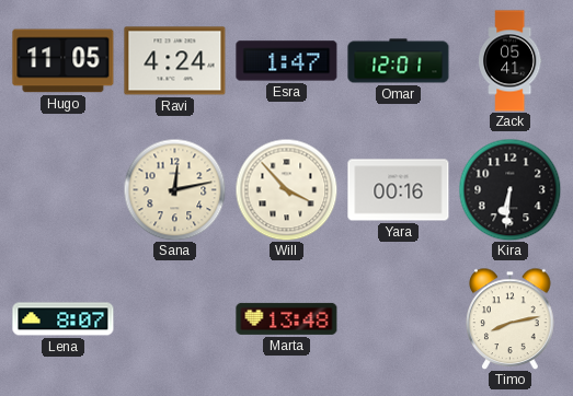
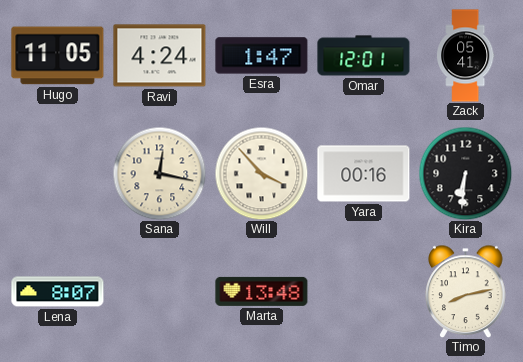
Sana: 12:13 -> 12:17 (159, 173)
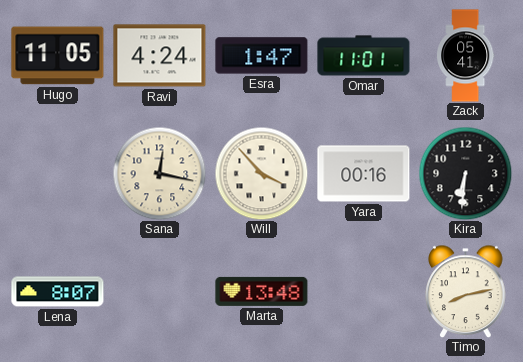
Omar: 12:01 -> 11:01 (364, 56)
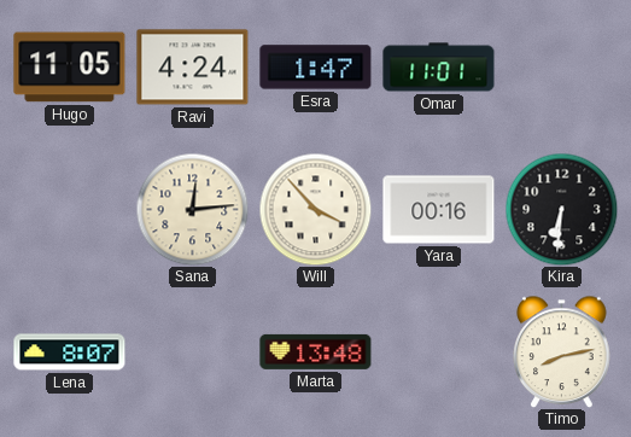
Zack: 05:41 -> none (466, 56)
Sana: 12:17 -> 12:14 (192, 209)
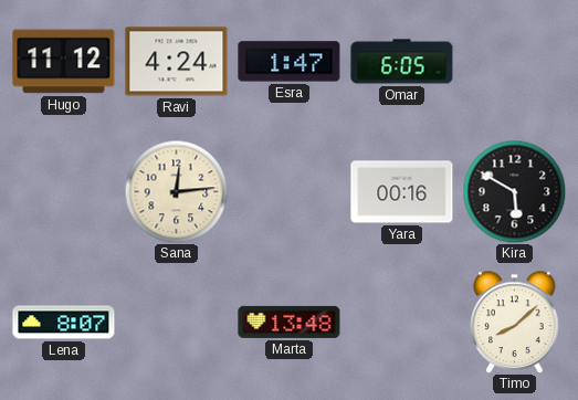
Hugo: 11:05 -> 11:12 (64, 62)
Omar: 11:01 -> 6:05 (402, 62)
Will: 3:53 -> none (315, 209)
Kira: 6:31 -> 5:50 (514, 191)
Timo: 8:13 -> 8:08 (515, 322)
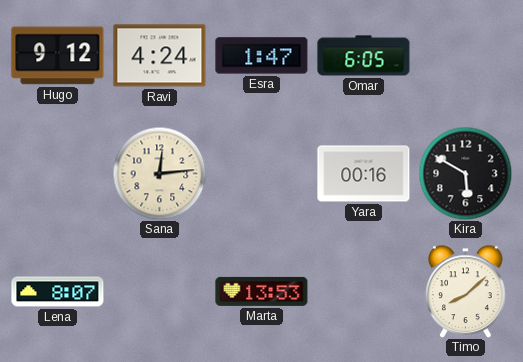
Hugo: 11:12 -> 9:12 (58, 56)
Marta: 13:48 -> 13:53 (262, 291)
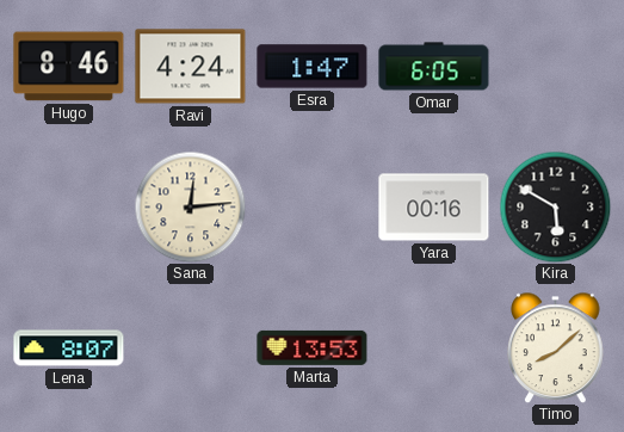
Hugo: 9:12 -> 8:46 (69, 67)
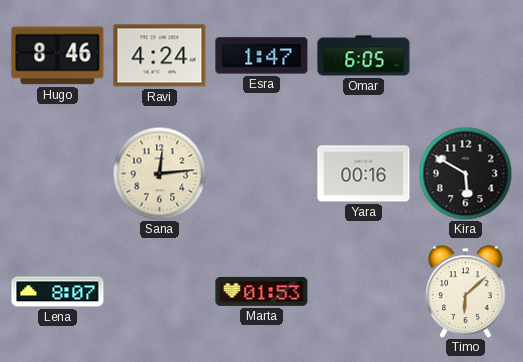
Marta: 13:53 -> 01:53 (262, 291)
Timo: 8:08 -> 6:08 (466, 291)
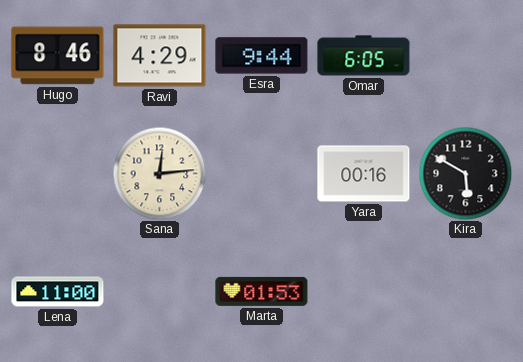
Ravi: 4:24 -> 4:29 (160, 56)
Esra: 1:47 -> 9:44 (262, 56)
Lena: 8:07 -> 11:00 (58, 292)
Timo: 6:08 -> none (466, 291)
